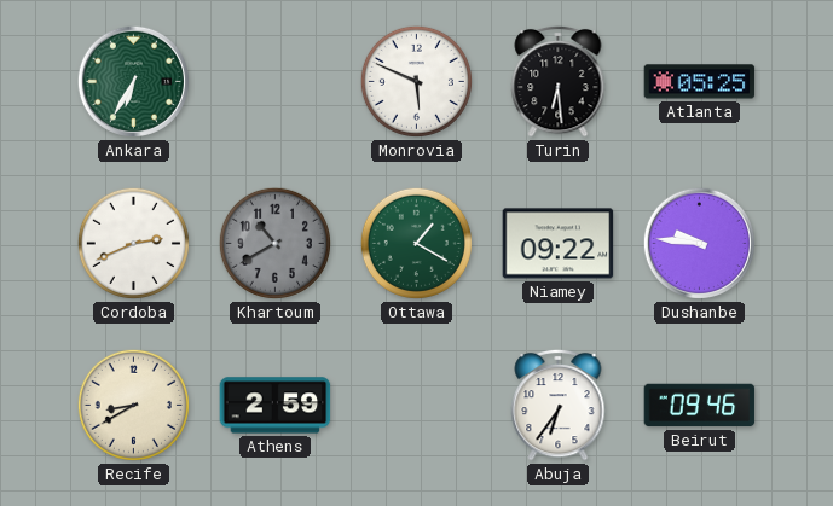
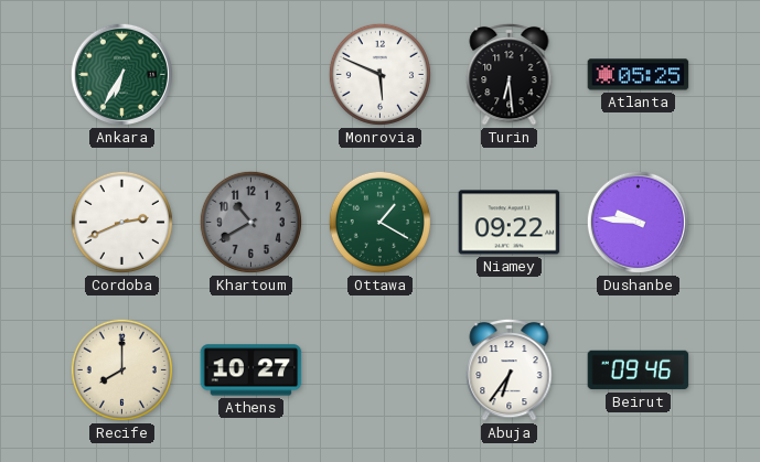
Recife: 8:40 -> 8:00 (121, 369)
Athens: 2:59 -> 10:27 (251, 370)
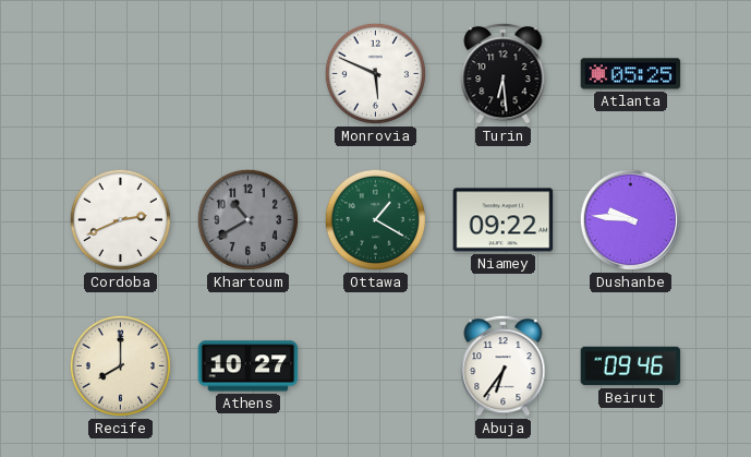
Ankara: 6:35 -> none (121, 74)
